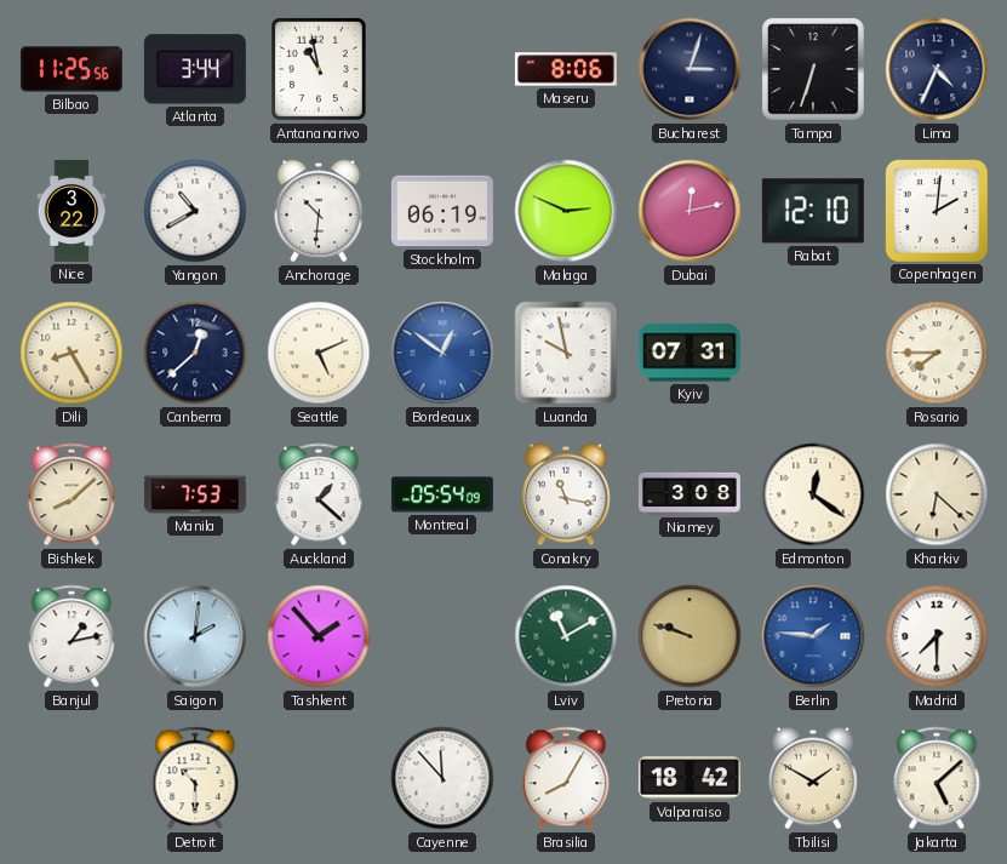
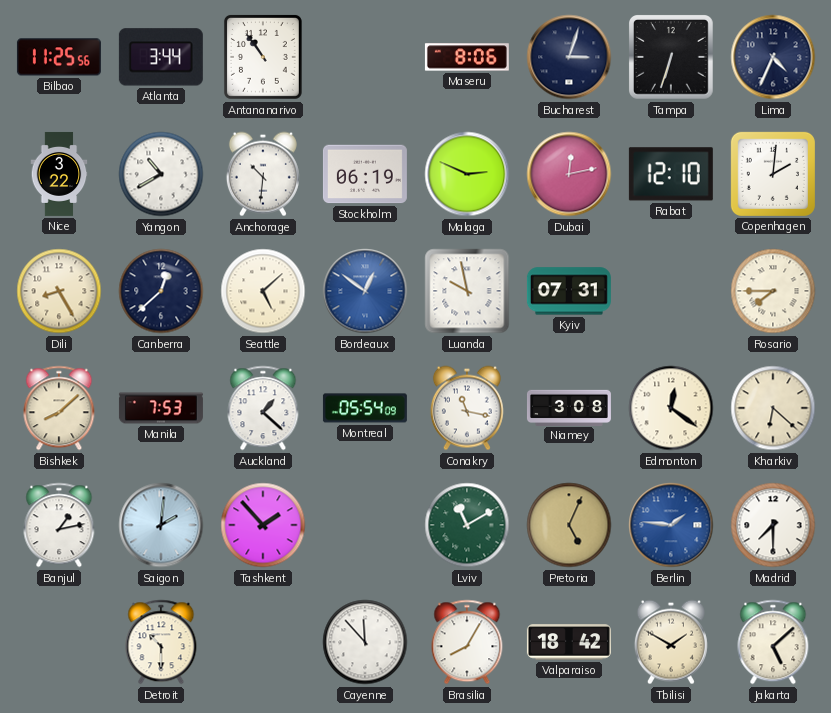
Antananarivo: 10:58 -> 10:54 (263, 57)
Seattle: 5:11 -> 5:08 (263, 291)
Pretoria: 9:48 -> 5:04 (569, 525)
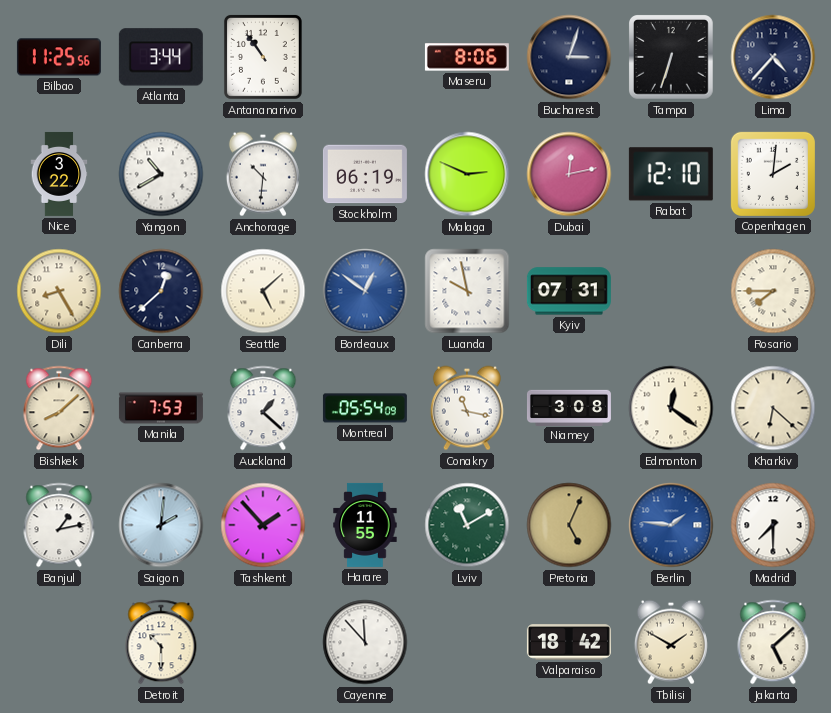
Lima: 4:34 -> 4:37 (773, 57)
Harare: none -> 11:55 (365, 525)
Brasilia: 8:05 -> none (467, 642)
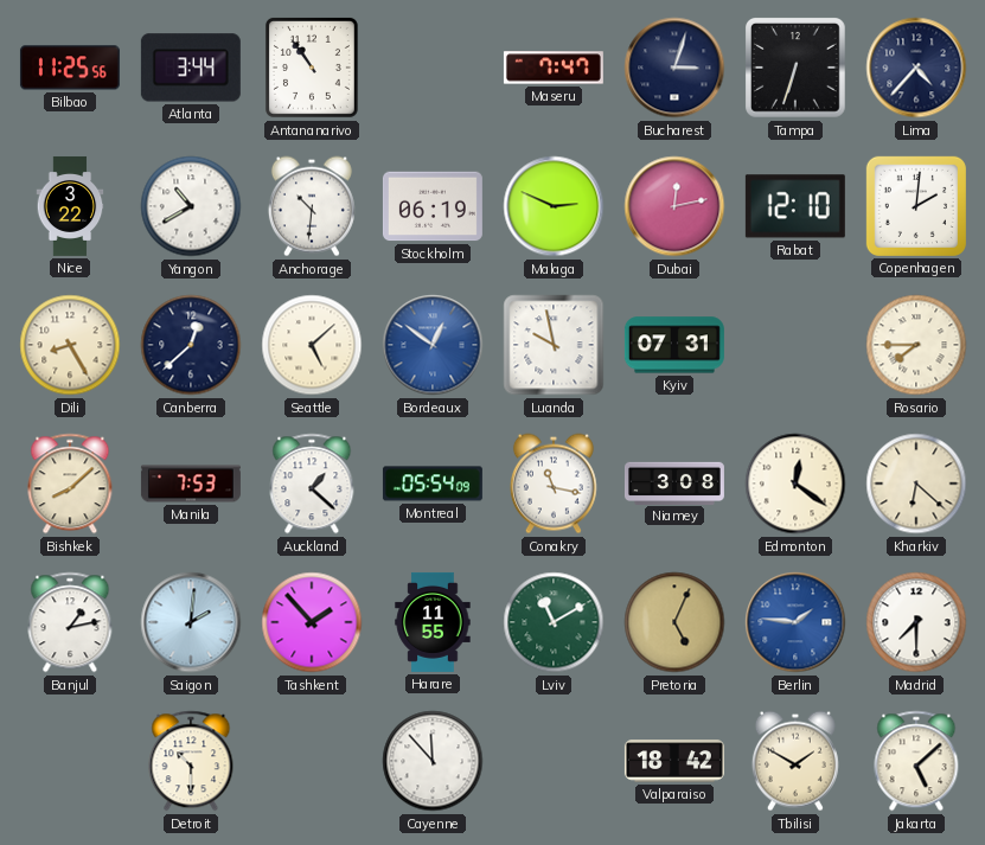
Maseru: 8:06 -> 7:47 (554, 68)
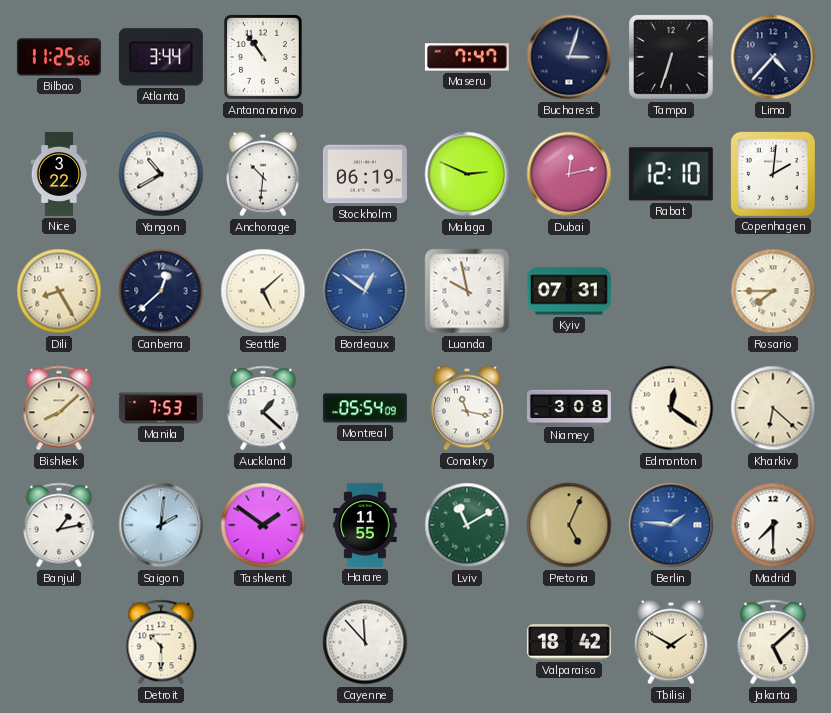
Tashkent: 1:53 -> 1:51 (263, 525)
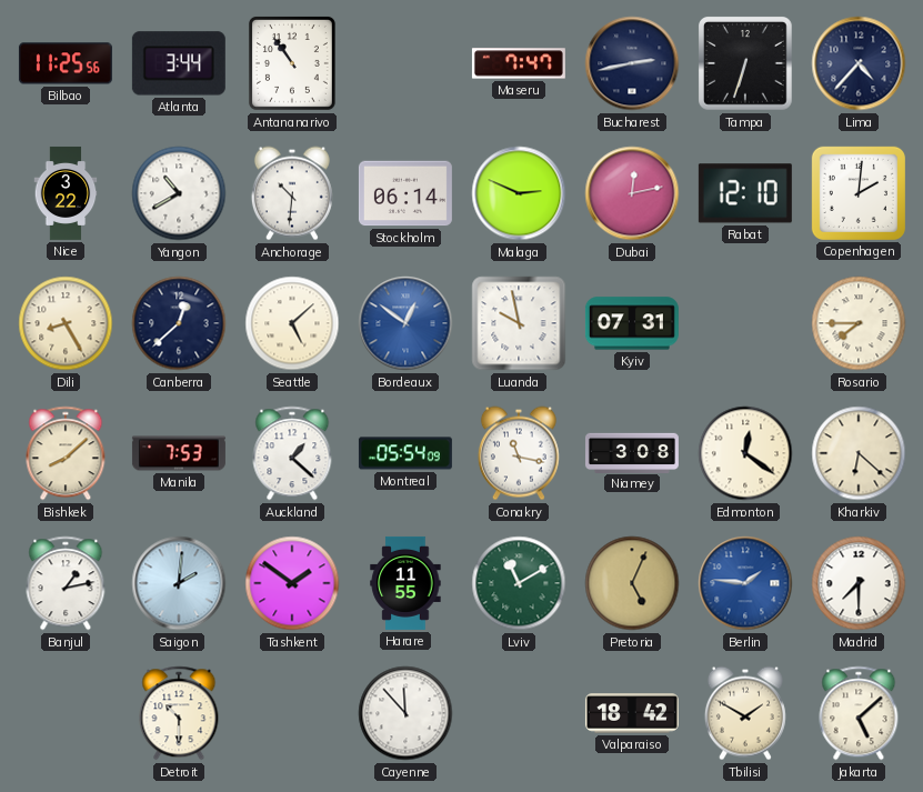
Bucharest: 3:03 -> 2:43 (632, 63)
Stockholm: 06:19 -> 06:14 (405, 193)
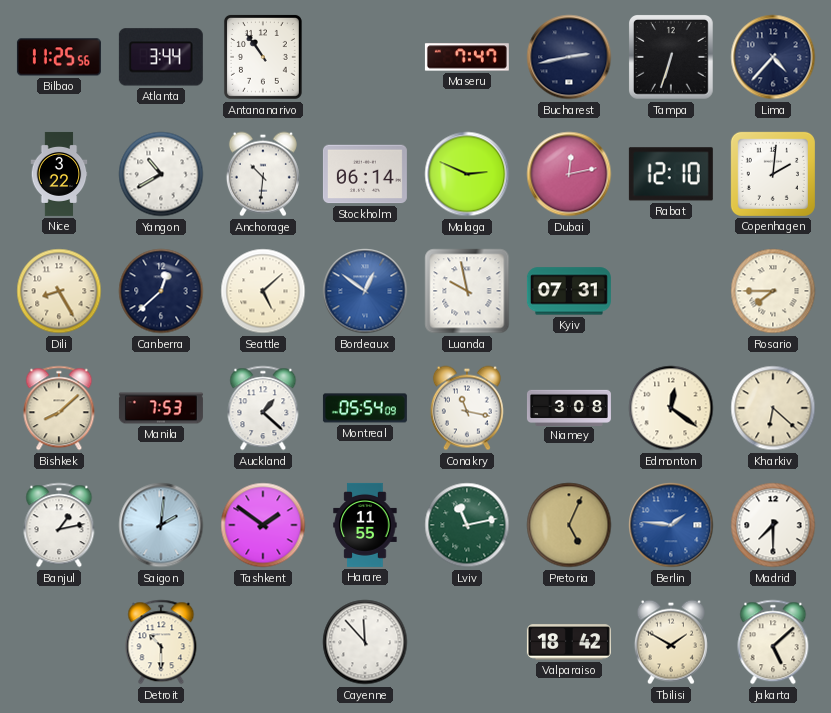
Lviv: 11:10 -> 11:13 (467, 525)
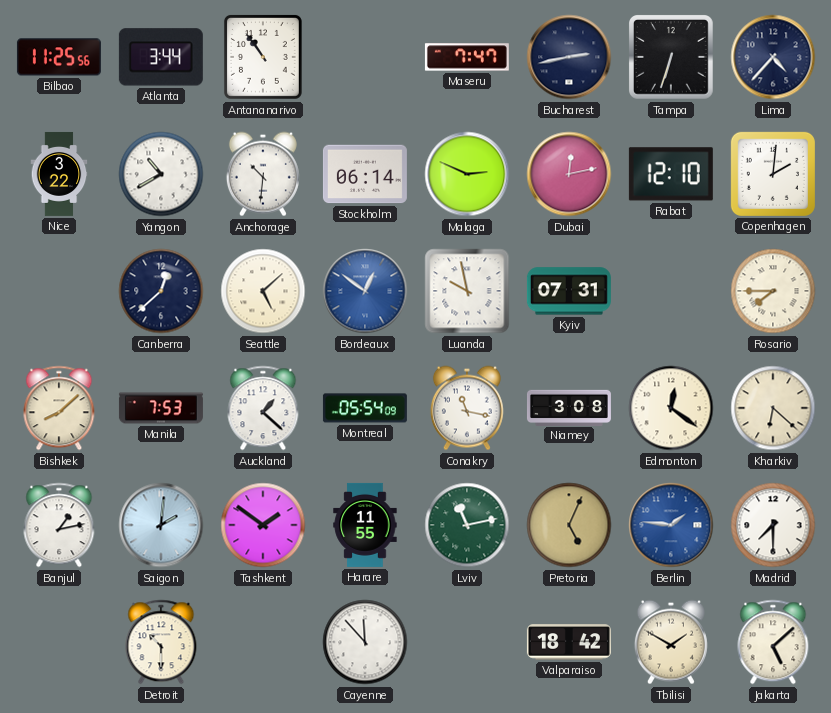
Dili: 8:25 -> none (59, 291)
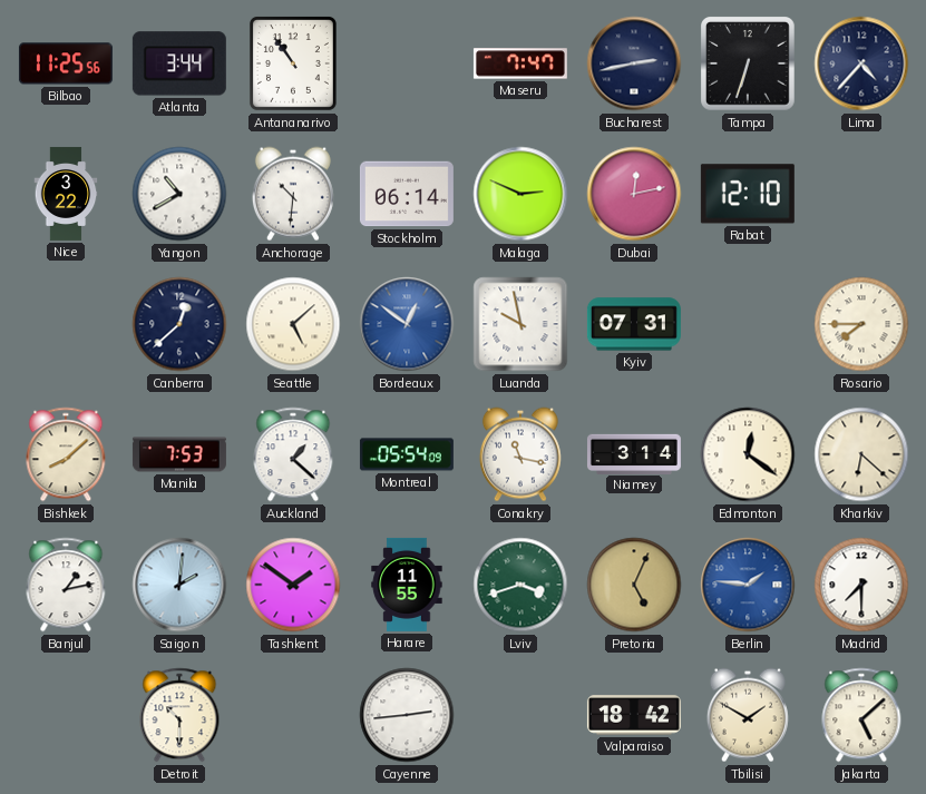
Copenhagen: 2:01 -> none (773, 174)
Niamey: 3:08 -> 3:14 (634, 453)
Lviv: 11:13 -> 3:42 (520, 585)
Cayenne: 11:53 -> 2:44 (407, 715)
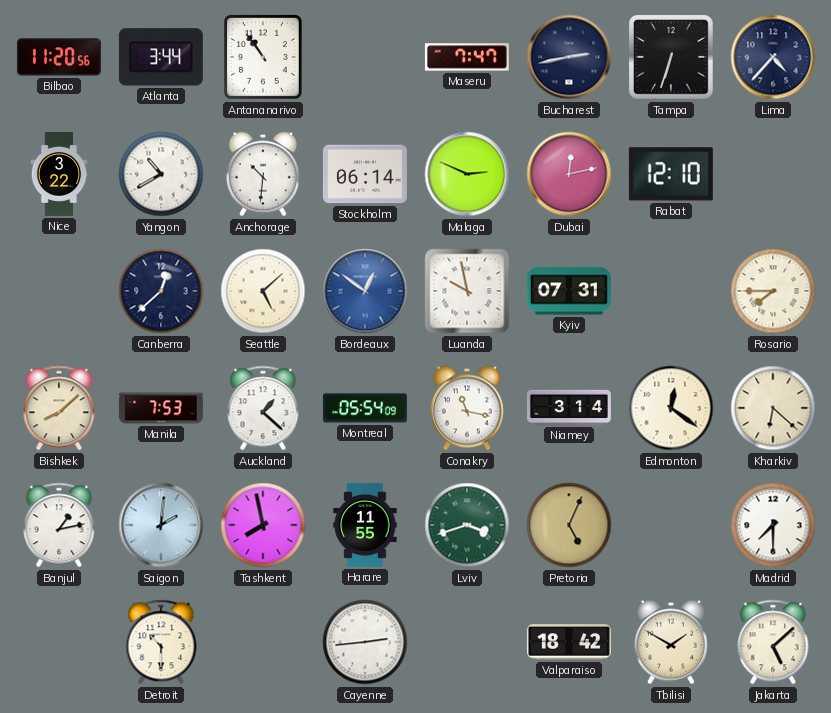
Bilbao: 11:25 -> 11:20 (59, 57)
Tashkent: 1:51 -> 7:58 (263, 525)
Berlin: 1:46 -> none (748, 585)
